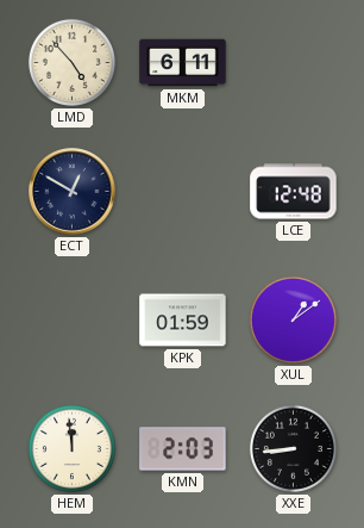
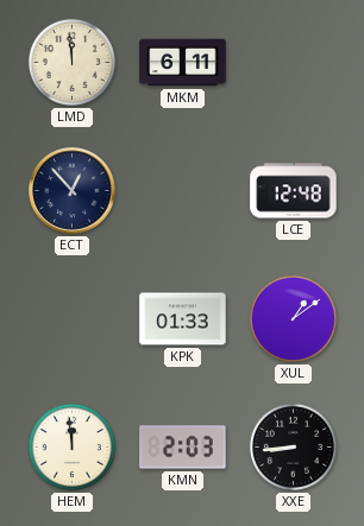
LMD: 4:53 -> 11:59 (71, 62)
ECT: 12:50 -> 12:53 (73, 191)
KPK: 01:59 -> 01:33 (183, 319)
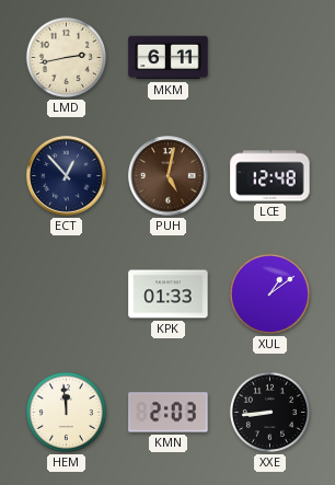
LMD: 11:59 -> 2:43 (66, 57)
PUH: none -> 5:02 (169, 176)
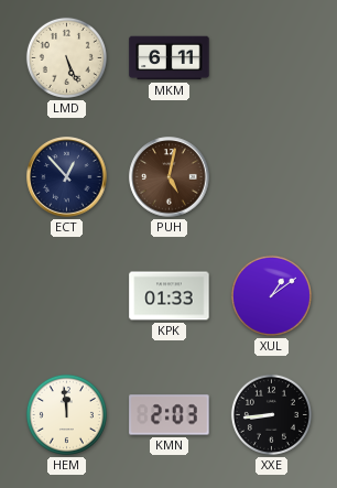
LMD: 2:43 -> 5:26 (66, 57)
LCE: 12:48 -> none (270, 176)
